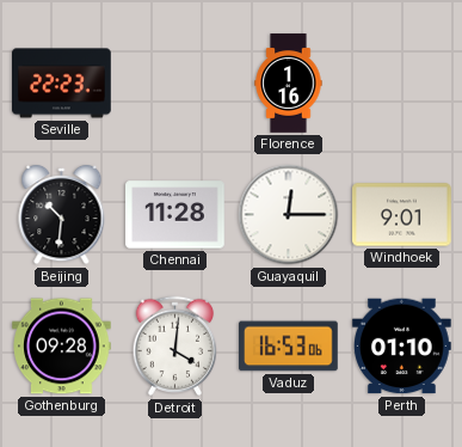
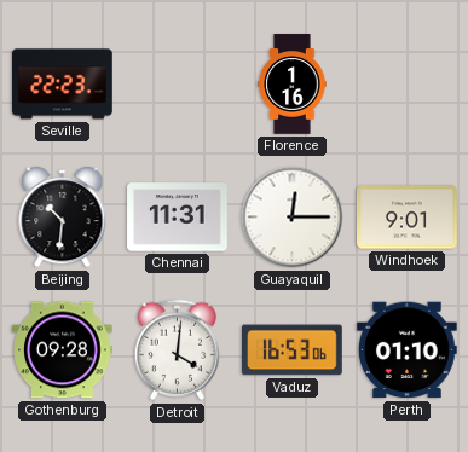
Chennai: 11:28 -> 11:31 (178, 218)
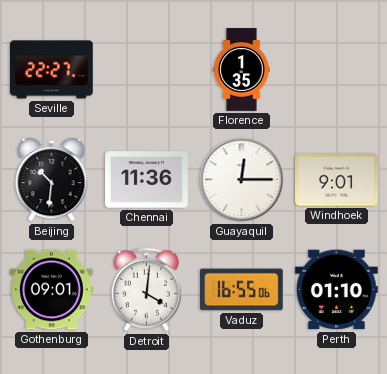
Seville: 22:23 -> 22:27 (52, 70)
Florence: 1:16 -> 1:35 (242, 70)
Chennai: 11:31 -> 11:36 (147, 180)
Gothenburg: 09:28 -> 09:01 (52, 290)
Vaduz: 16:53 -> 16:55 (242, 290)
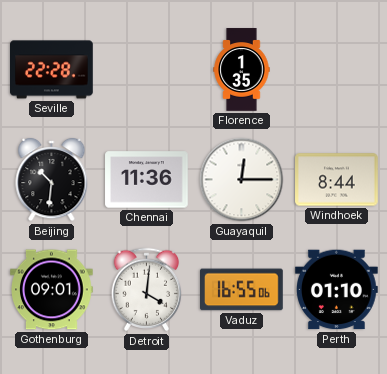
Seville: 22:27 -> 22:28 (52, 70)
Windhoek: 9:01 -> 8:44 (337, 180)
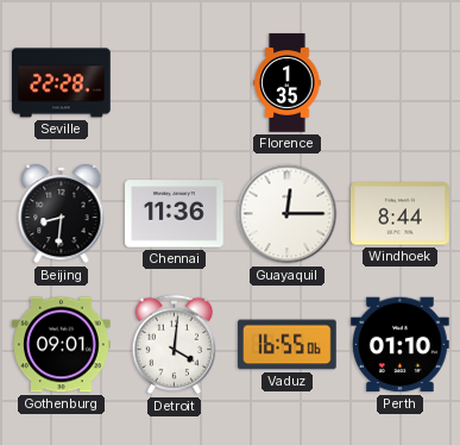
Beijing: 10:31 -> 8:31 (62, 214)
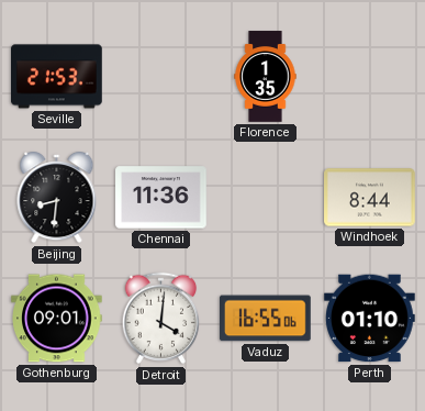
Seville: 22:28 -> 21:53 (57, 77)
Guayaquil: 12:15 -> none (288, 214)
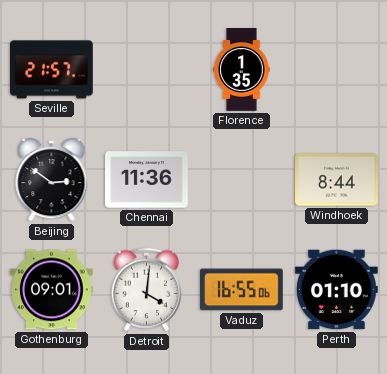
Seville: 21:53 -> 21:57 (52, 70)
Beijing: 8:31 -> 2:51 (52, 180)
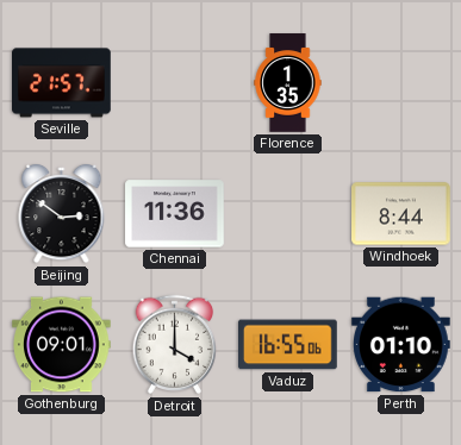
Detroit: 4:01 -> 4:00 (175, 345)
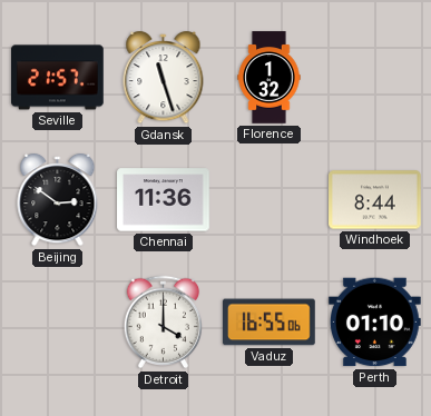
Gdansk: none -> 11:27 (164, 78)
Florence: 1:35 -> 1:32 (270, 78)
Gothenburg: 09:01 -> none (62, 345)
